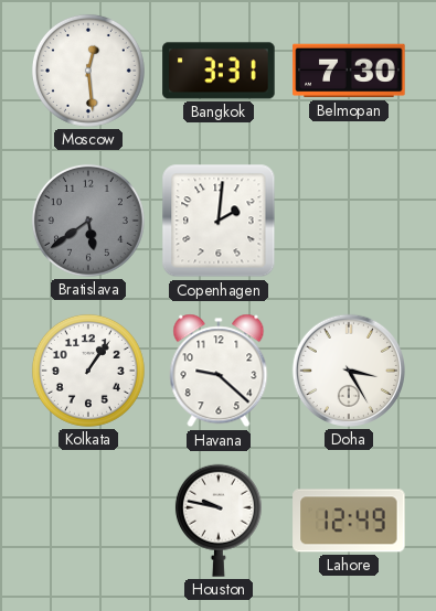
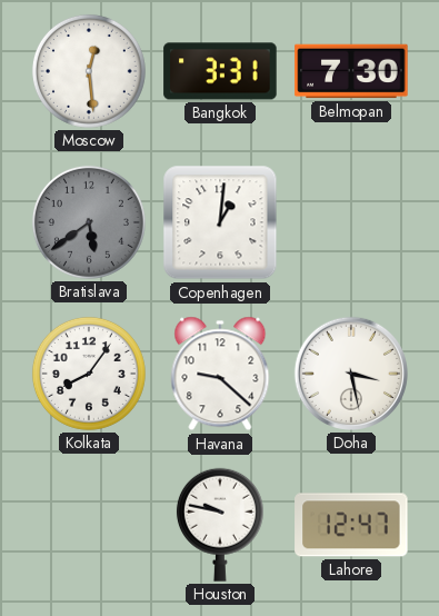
Copenhagen: 2:01 -> 1:01 (220, 222)
Kolkata: 1:06 -> 8:06 (89, 374)
Doha: 3:25 -> 3:28 (351, 374)
Lahore: 12:49 -> 12:47 (351, 525)
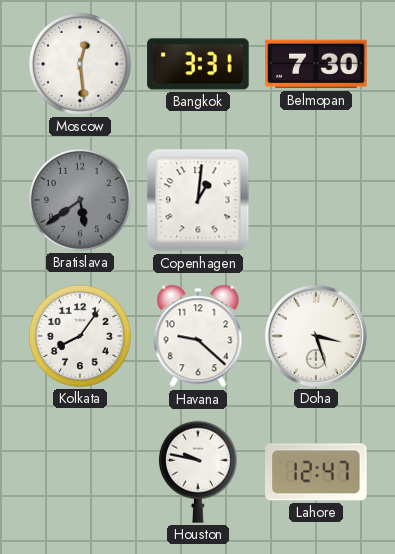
Doha: 3:28 -> 3:27 (316, 336)
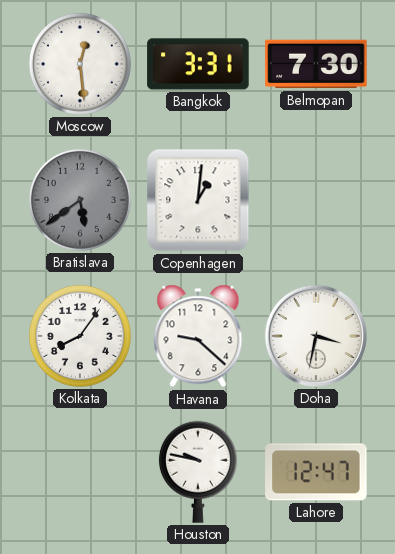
Doha: 3:27 -> 3:32 (316, 336)
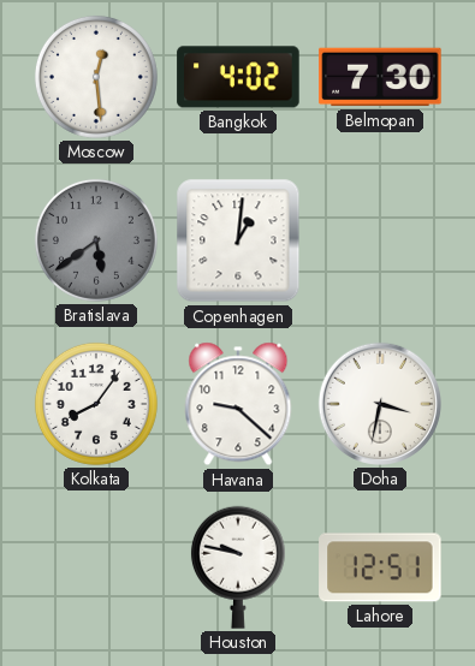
Bangkok: 3:31 -> 4:02 (238, 77)
Lahore: 12:47 -> 12:51 (380, 567)
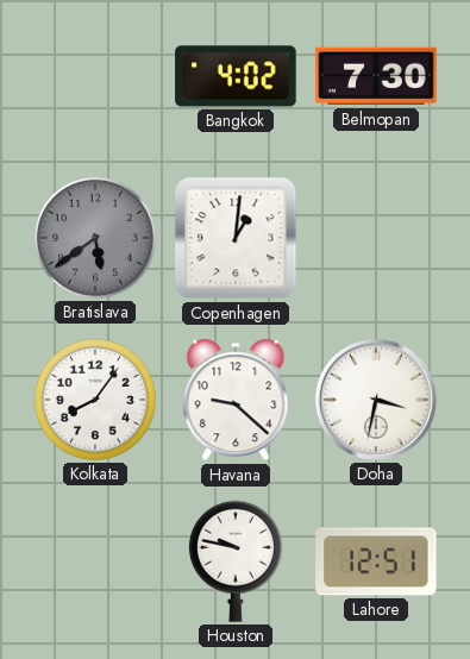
Moscow: 12:29 -> none (96, 77)
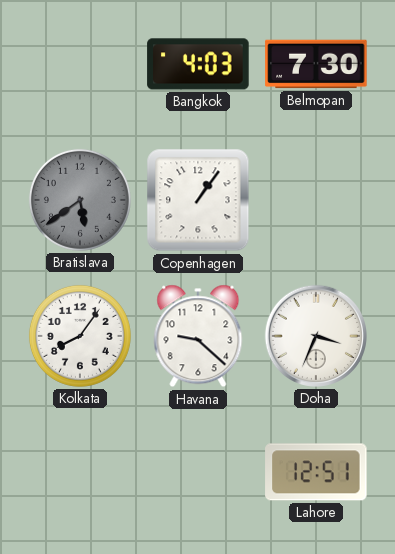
Bangkok: 4:02 -> 4:03 (198, 64)
Copenhagen: 1:01 -> 1:06 (198, 200)
Doha: 3:32 -> 3:34 (316, 336)
Houston: 9:47 -> none (236, 561)
